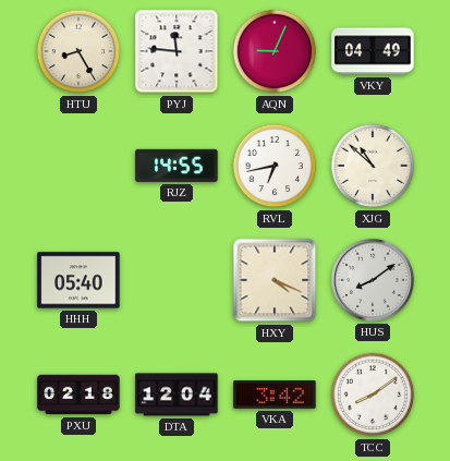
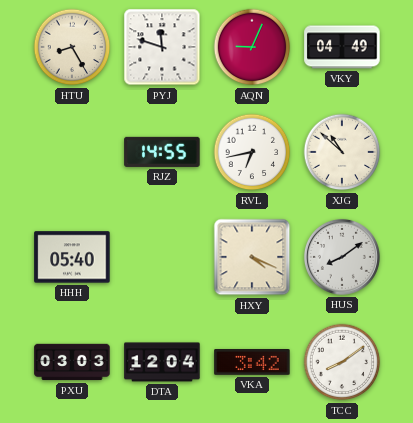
PYJ: 11:46 -> 11:48 (162, 47)
PXU: 02:18 -> 03:03 (72, 362)
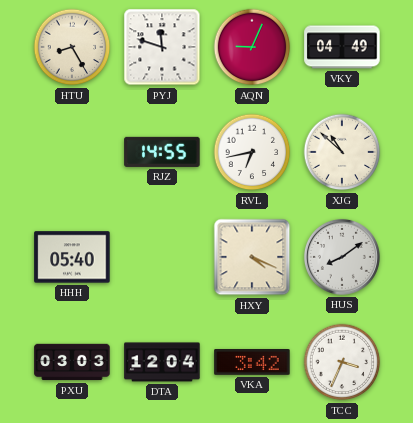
TCC: 8:09 -> 3:34 (342, 362)
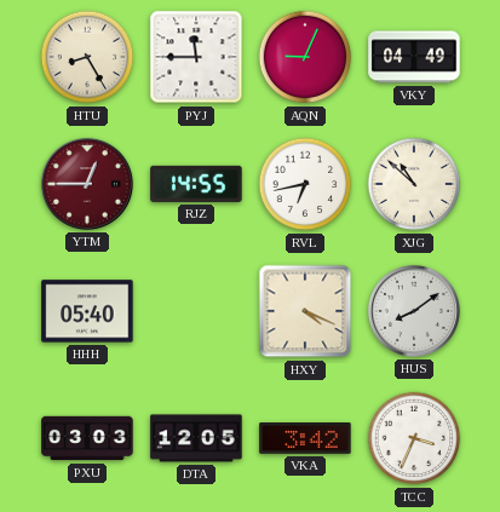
PYJ: 11:48 -> 11:45 (196, 57)
YTM: none -> 12:45 (87, 184)
DTA: 12:04 -> 12:05 (196, 438)
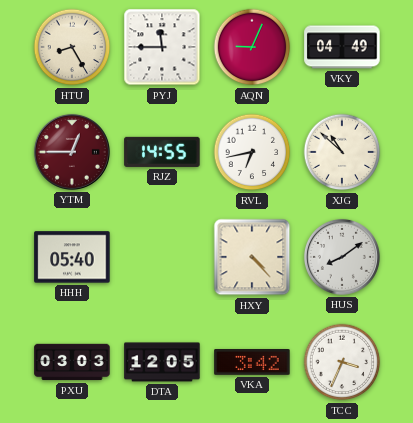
HXY: 4:19 -> 4:23 (252, 257)
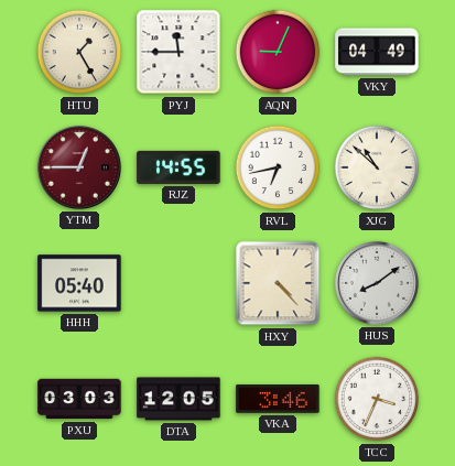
HTU: 8:25 -> 1:25 (79, 52)
VKA: 3:42 -> 3:46 (278, 400)
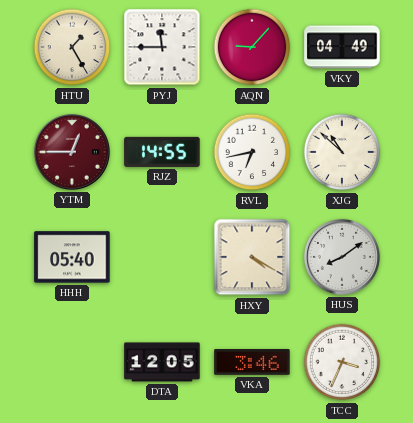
AQN: 9:04 -> 9:07 (252, 47)
HXY: 4:23 -> 4:20 (252, 257)
PXU: 03:03 -> none (79, 399)
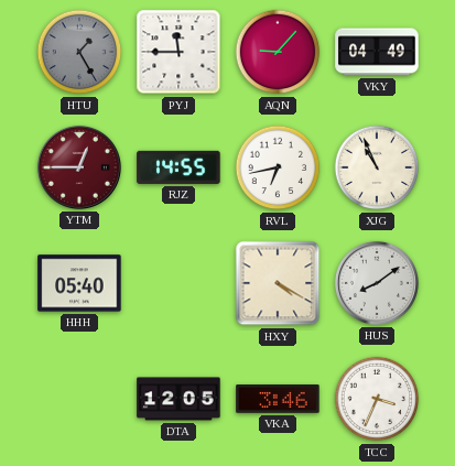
HTU dial: cream -> grey (79, 52)
XJG: 10:52 -> 10:56 (377, 167)
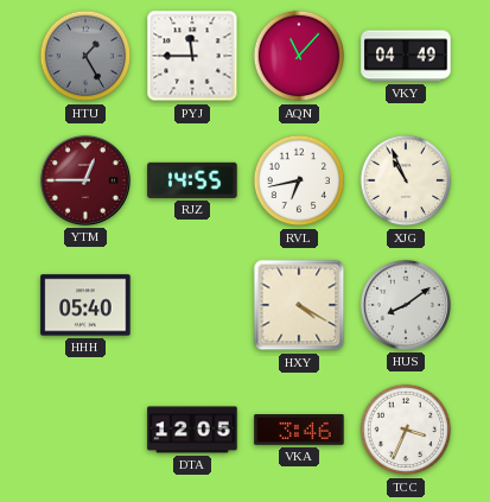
AQN: 9:07 -> 11:07 (299, 56)
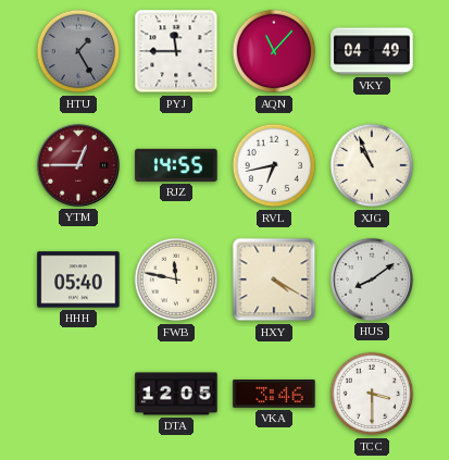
FWB: none -> 11:47 (176, 279)
TCC: 3:34 -> 3:30 (372, 394)
